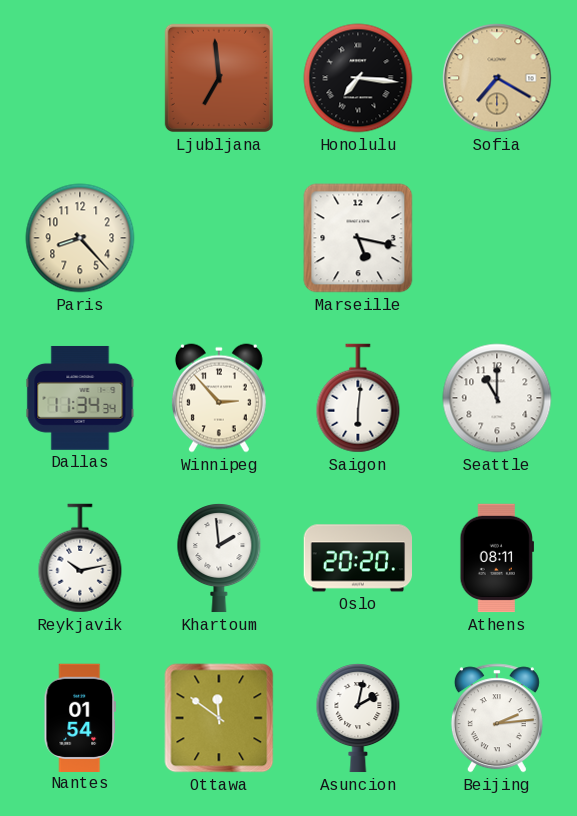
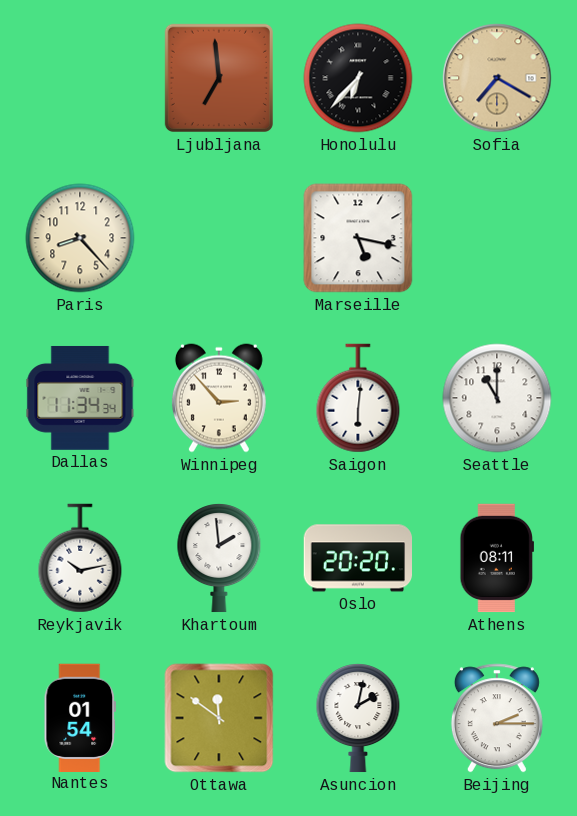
Honolulu: 7:16 -> 6:37 (358, 78)
Beijing: 2:14 -> 2:15 (497, 718)
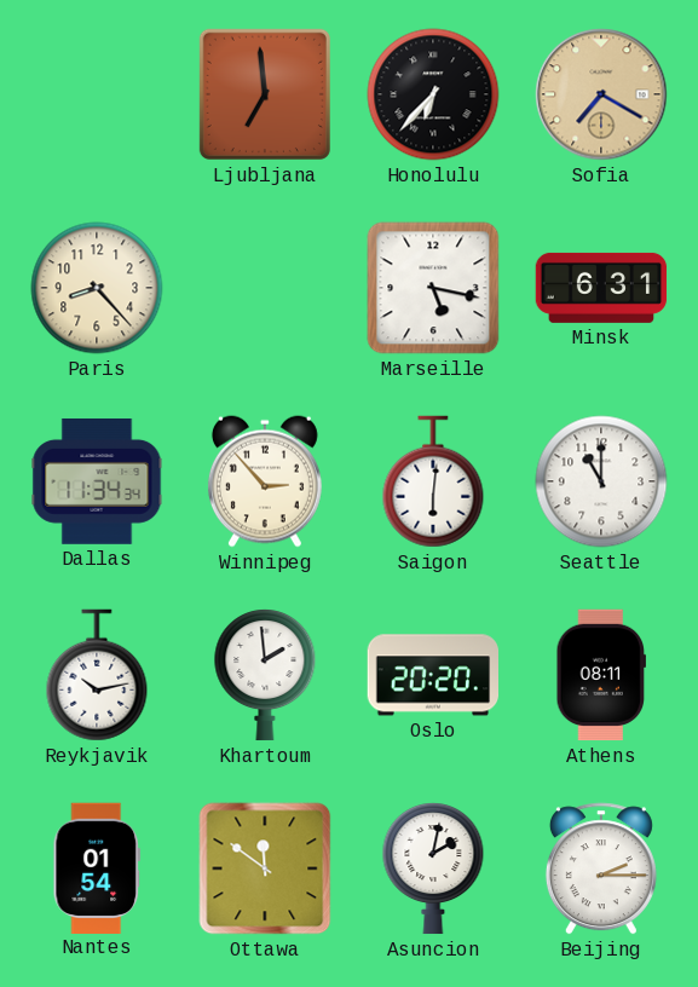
Minsk: none -> 6:31 (601, 288)
